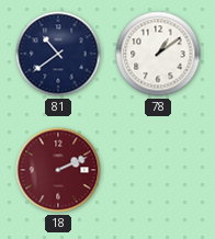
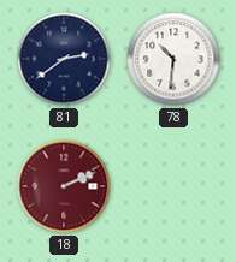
81: 10:39 -> 2:39 (64, 59)
78: 1:09 -> 10:31 (173, 59)
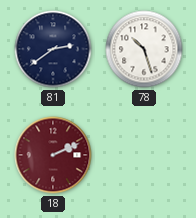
78: 10:31 -> 10:27 (144, 49)
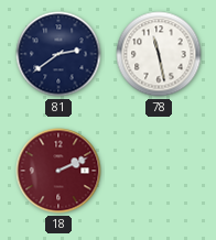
78: 10:27 -> 11:28 (159, 54)
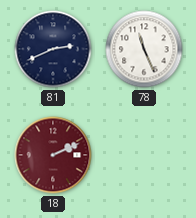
81: 2:39 -> 2:41 (53, 49)
78: 11:28 -> 11:26 (144, 49)
